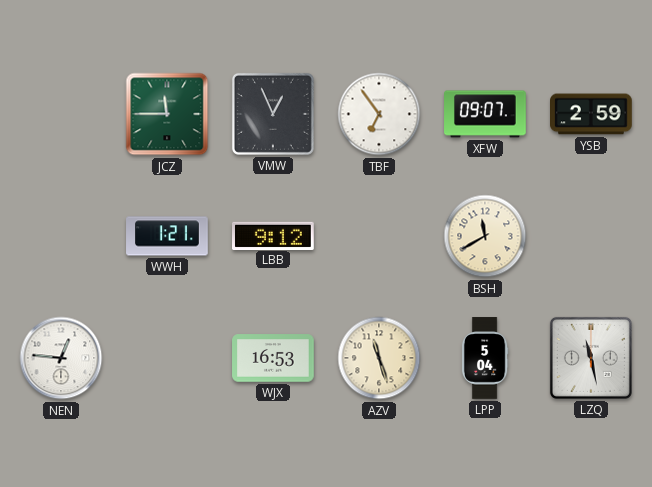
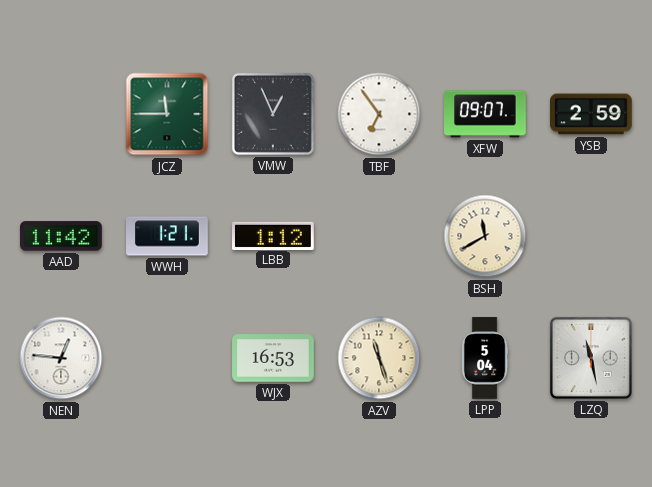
AAD: none -> 11:42 (62, 236)
LBB: 9:12 -> 1:12 (274, 235)
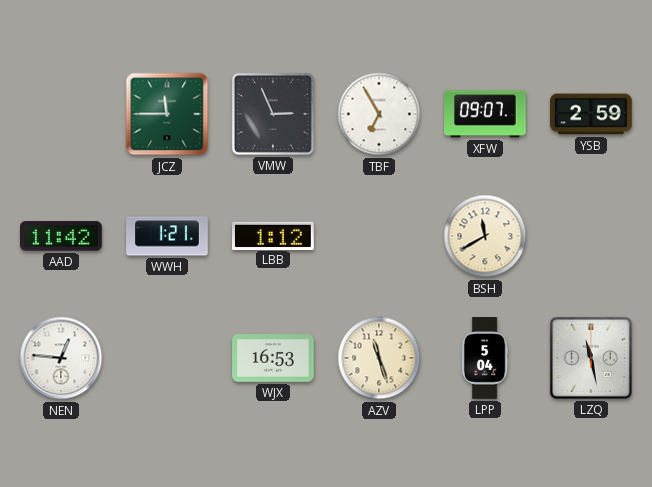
VMW: 12:56 -> 2:56 (273, 114)
TBF: 6:54 -> 6:55 (379, 114)
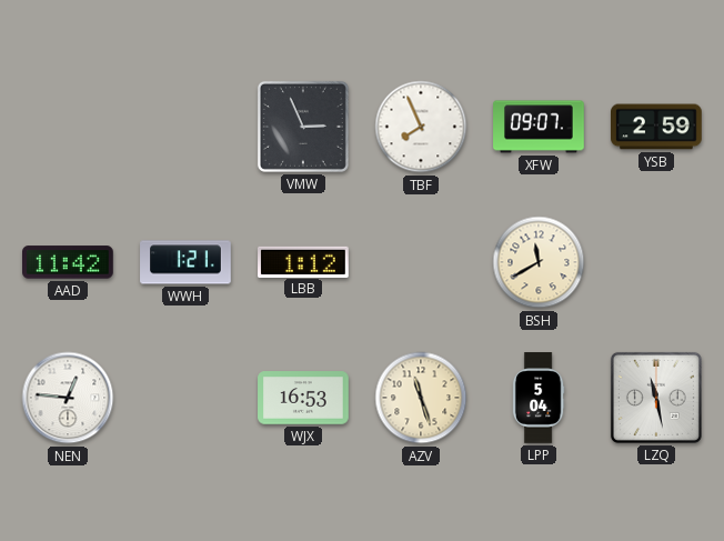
JCZ: 11:45 -> none (167, 114)
TBF: 6:55 -> 7:56 (421, 127)
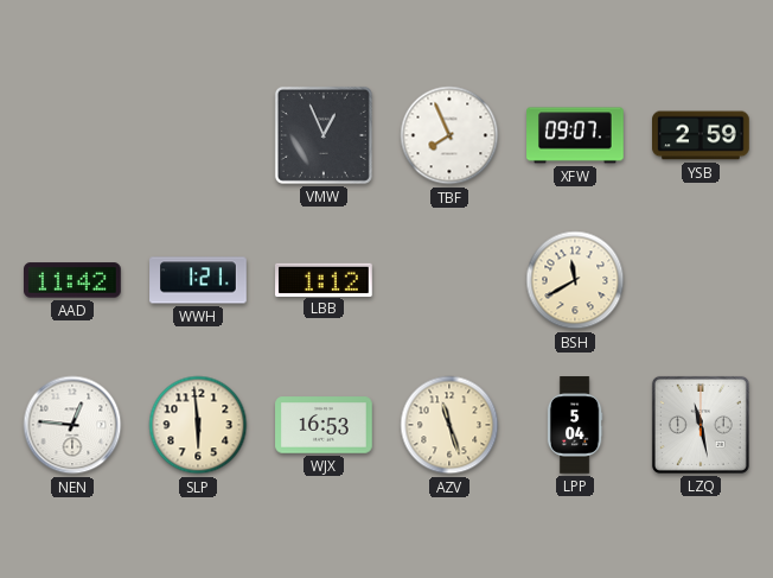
VMW: 2:56 -> 12:56 (324, 135)
SLP: none -> 5:59 (198, 425)
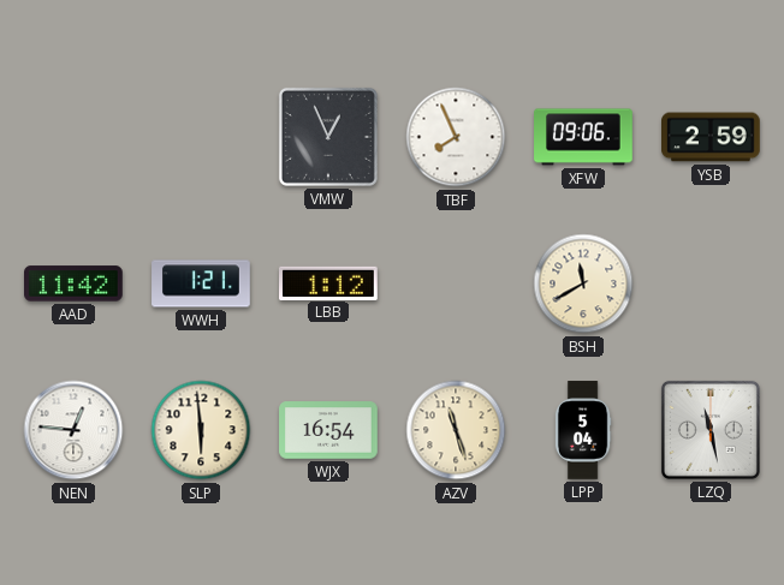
XFW: 09:07 -> 09:06 (583, 137)
WJX: 16:53 -> 16:54 (328, 430)
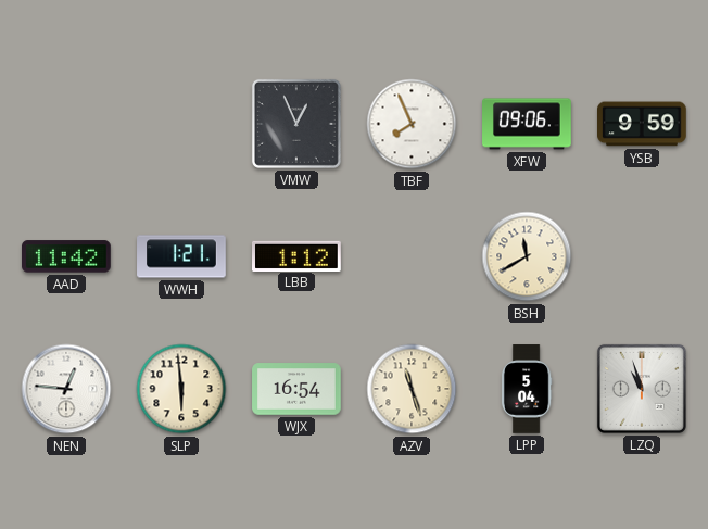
YSB: 2:59 -> 9:59 (643, 124)
LZQ: 11:28 -> 10:57 (642, 389)
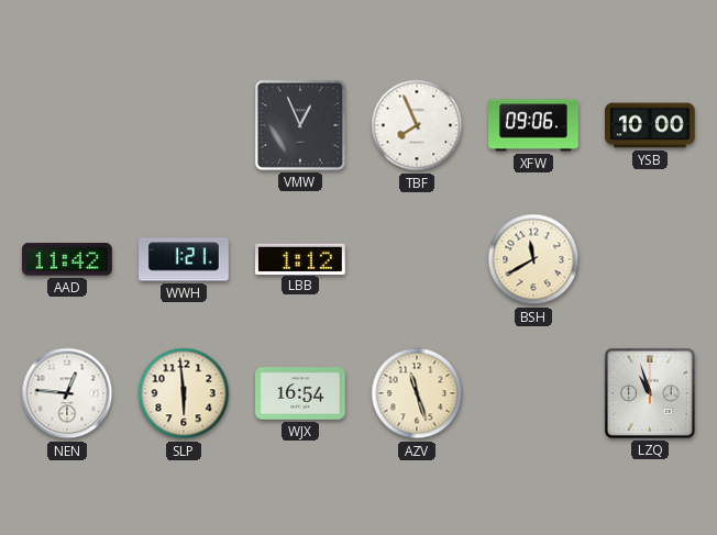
YSB: 9:59 -> 10:00 (651, 125)
LPP: 5:04 -> none (527, 389)
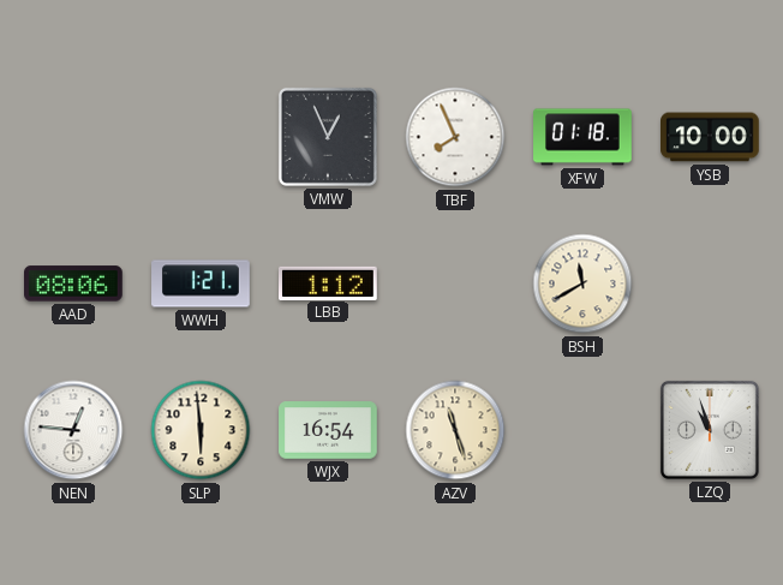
XFW: 09:06 -> 01:18 (582, 137)
AAD: 11:42 -> 08:06 (74, 283)
